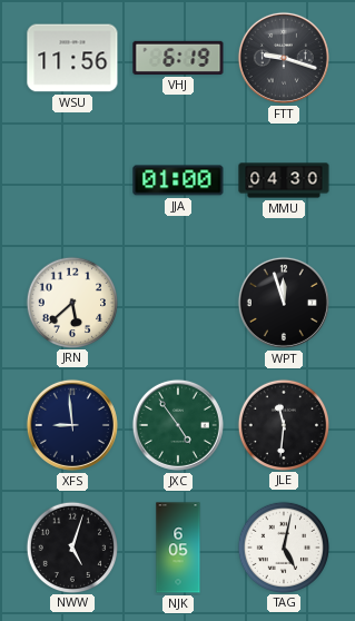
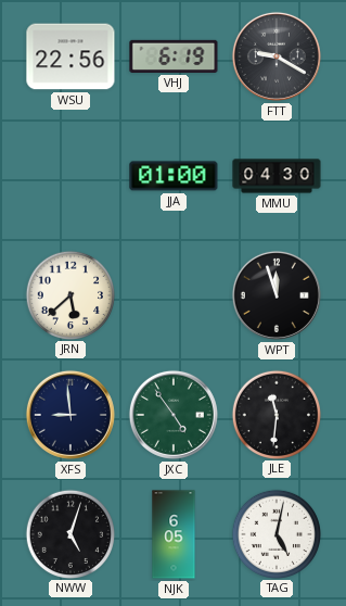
WSU: 11:56 -> 22:56 (71, 56)
FTT: 9:18 -> 9:20 (277, 56)
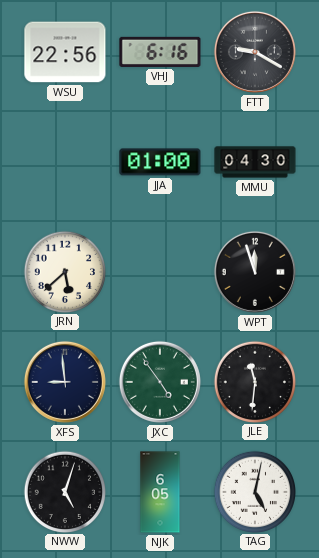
VHJ: 6:19 -> 6:16 (160, 52)
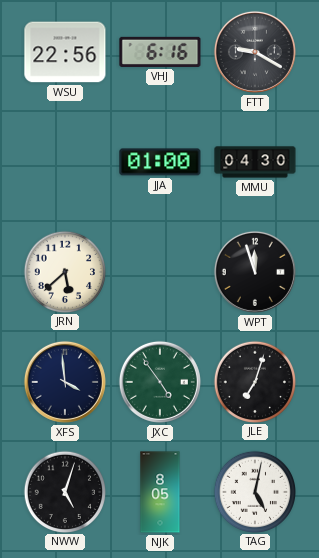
XFS: 8:59 -> 3:59 (65, 382)
JLE: 11:31 -> 7:03 (254, 381)
NJK: 6:05 -> 8:05 (160, 492)
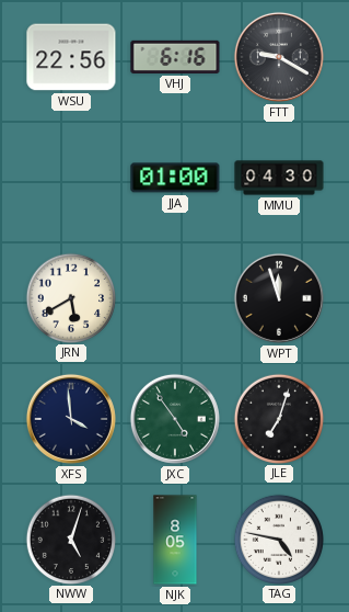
JRN: 5:38 -> 5:40 (70, 297)
TAG: 5:02 -> 4:47 (278, 539)
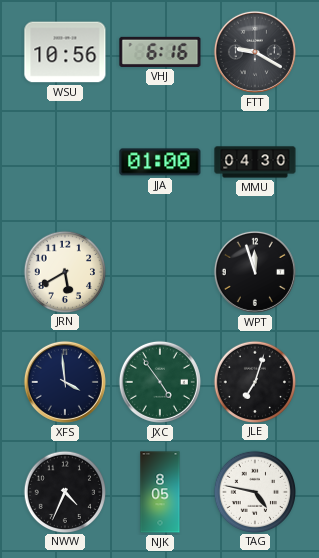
WSU: 22:56 -> 10:56 (65, 52)
NWW: 5:03 -> 4:34 (64, 491)
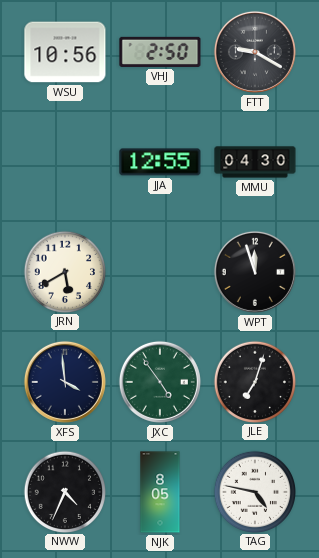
VHJ: 6:16 -> 2:50 (160, 52)
JJA: 01:00 -> 12:55 (160, 162)
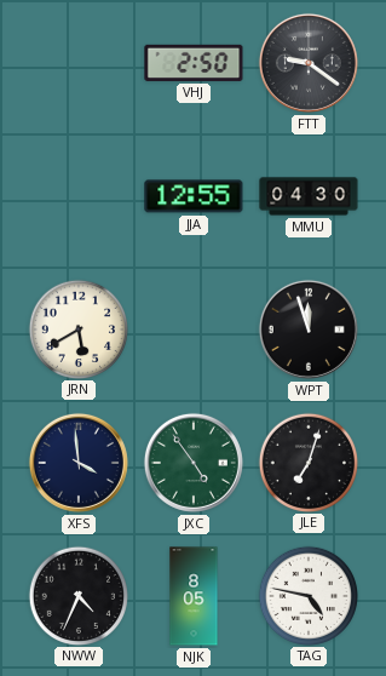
WSU: 10:56 -> none (65, 52)
FTT: 9:20 -> 9:21 (309, 63)
